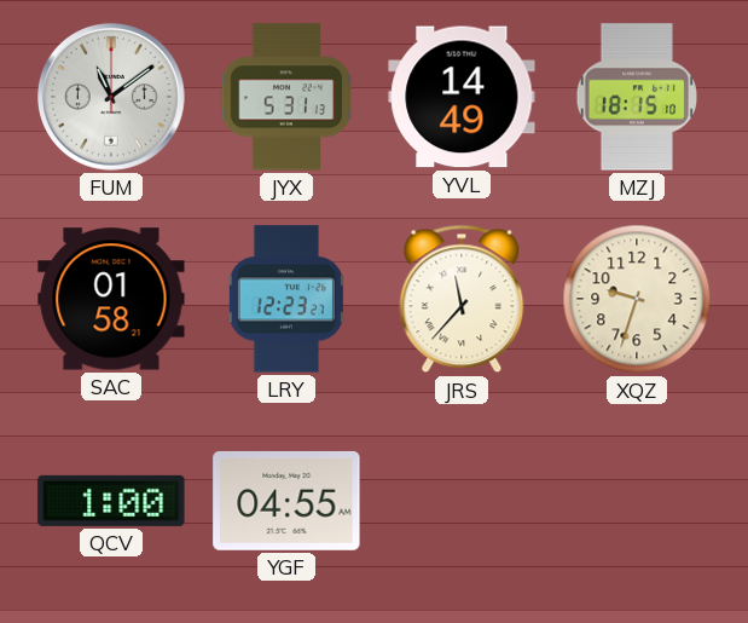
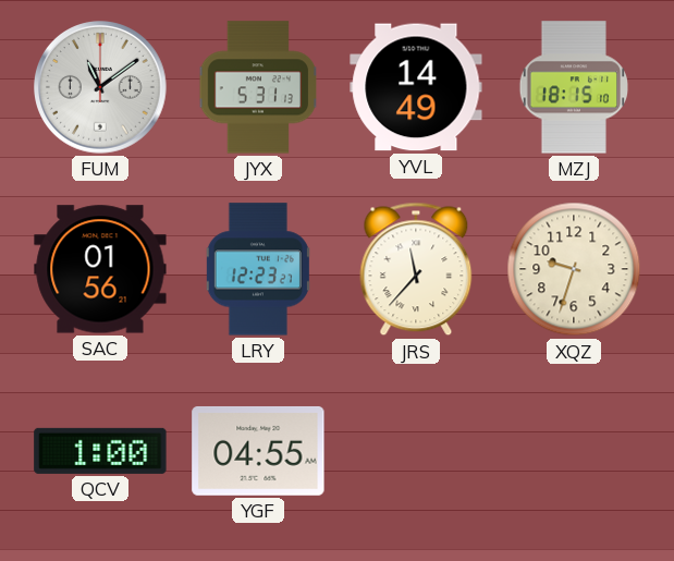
SAC: 01:58 -> 01:56 (100, 269)
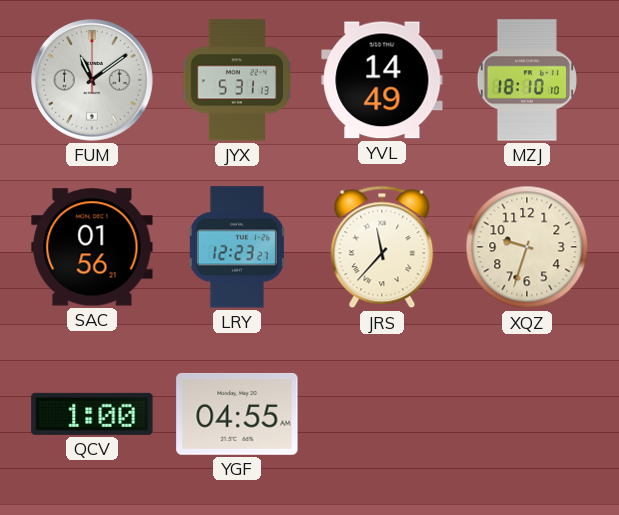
MZJ: 18:15 -> 18:10 (526, 80)
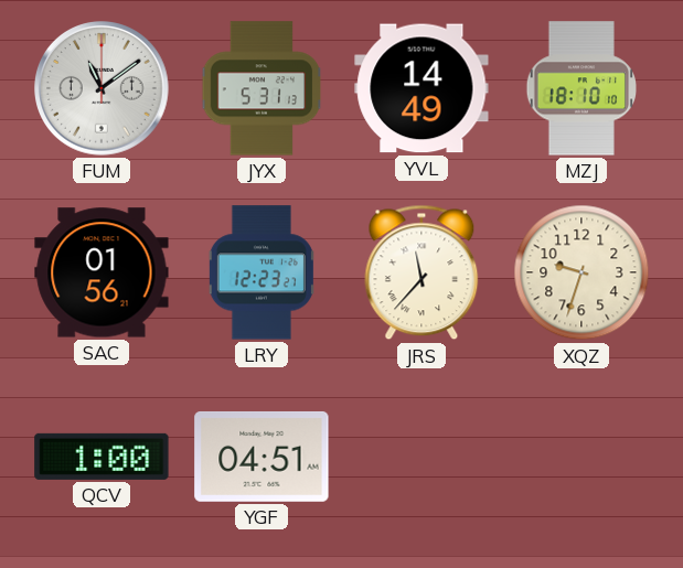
YGF: 04:55 -> 04:51 (262, 457)
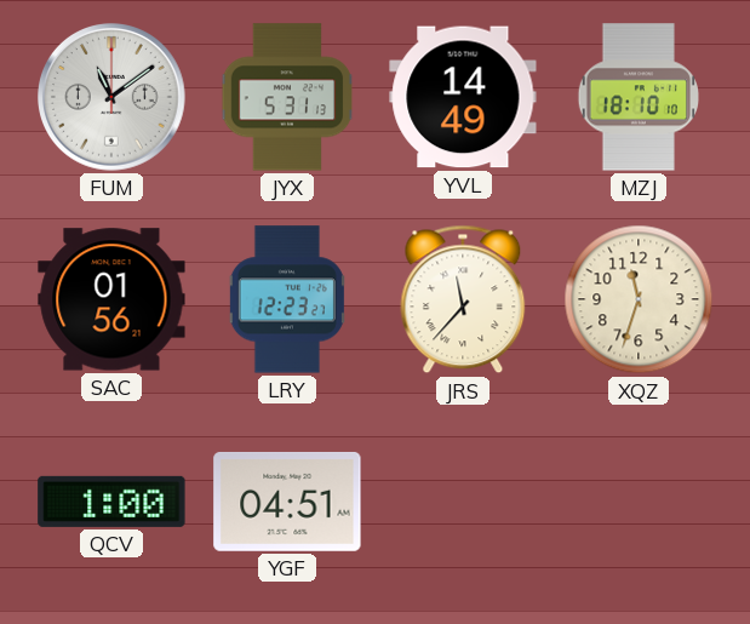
XQZ: 9:33 -> 11:33 (639, 299)
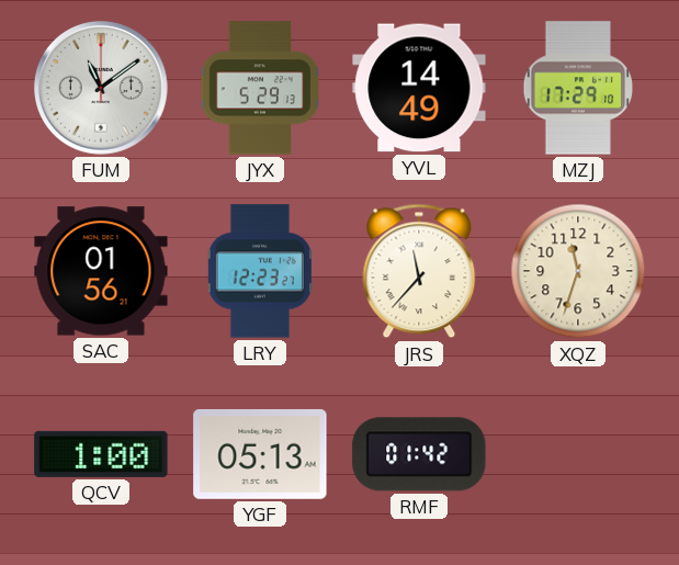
JYX: 5:31 -> 5:29 (260, 88)
MZJ: 18:10 -> 17:29 (577, 88)
YGF: 04:51 -> 05:13 (260, 454)
RMF: none -> 01:42 (419, 454)
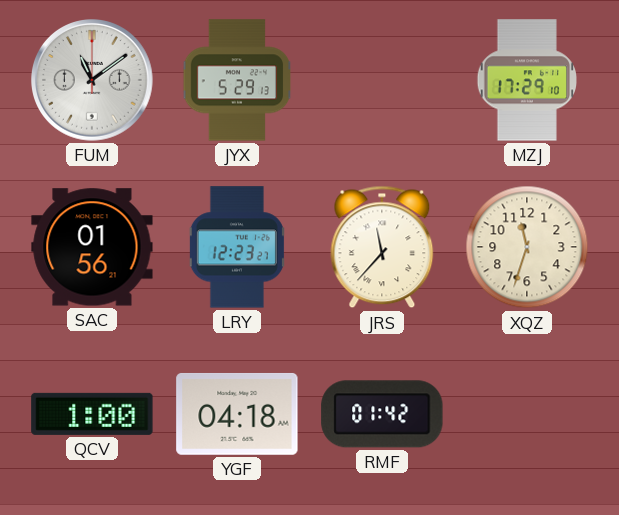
YVL: 14:49 -> none (419, 88)
YGF: 05:13 -> 04:18 (237, 414)
